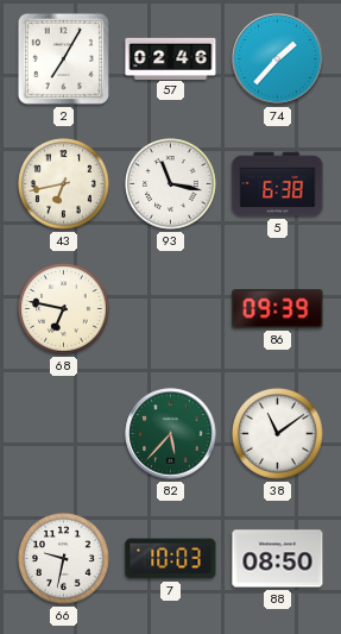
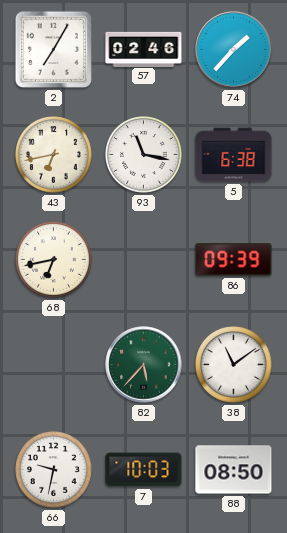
68: 6:47 -> 6:43 (54, 260)
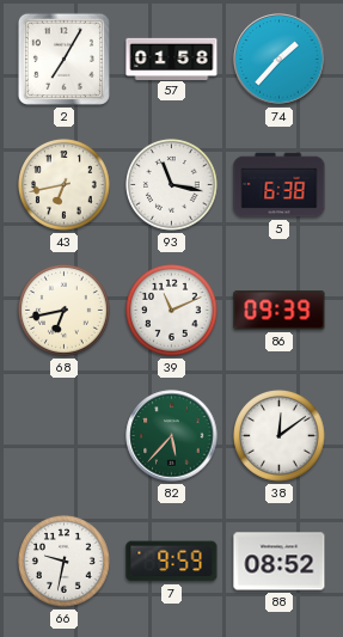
57: 02:46 -> 01:58 (172, 59)
39: none -> 11:11 (172, 311)
38: 11:09 -> 12:09 (280, 436)
7: 10:03 -> 9:59 (172, 562)
88: 08:50 -> 08:52 (280, 562)
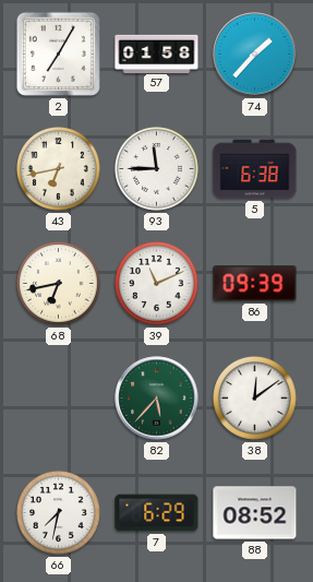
93: 11:17 -> 11:45 (157, 169)
66: 9:32 -> 7:32 (59, 513)
7: 9:59 -> 6:29 (157, 513)
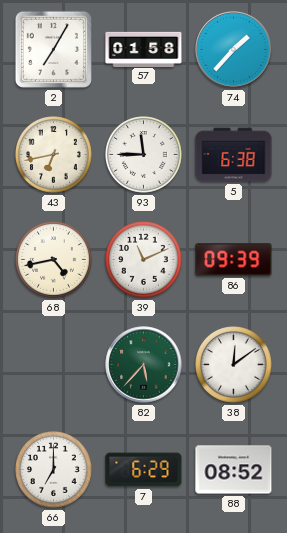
68: 6:43 -> 4:43 (54, 260)
66: 7:32 -> 7:00 (54, 470)
